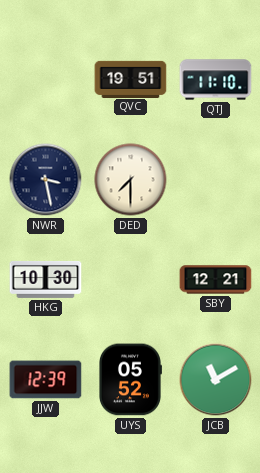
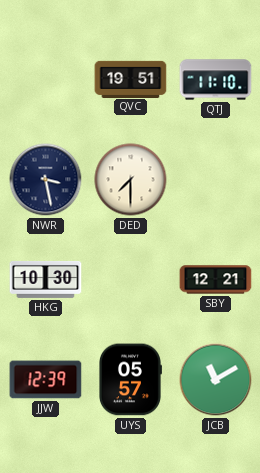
UYS: 05:52 -> 05:57 (131, 380)
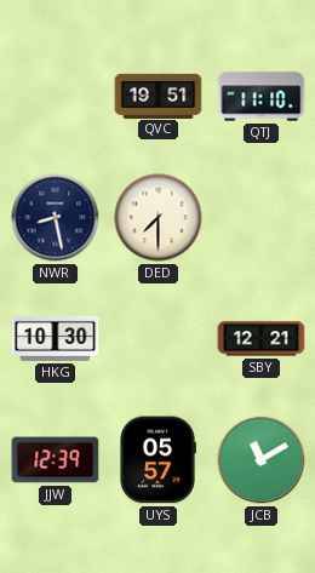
NWR: 3:28 -> 8:28 (56, 218)
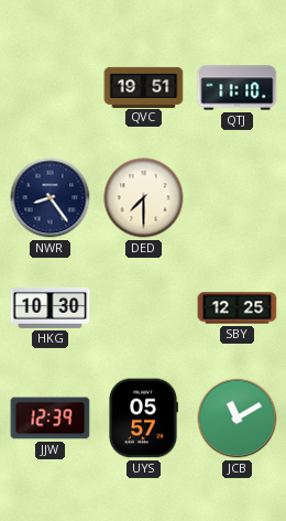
NWR: 8:28 -> 8:24 (51, 198)
SBY: 12:21 -> 12:25 (238, 308)
